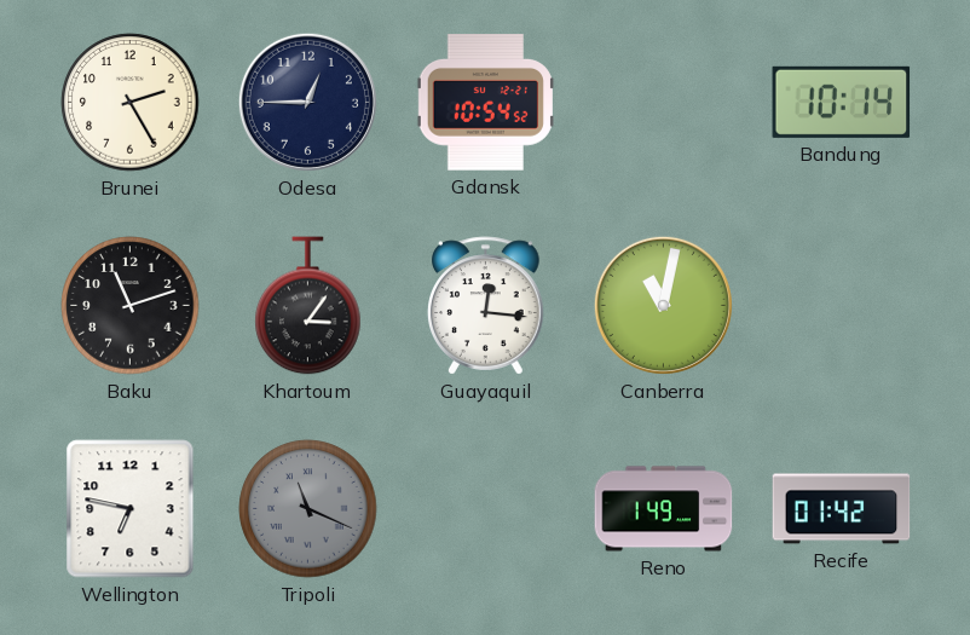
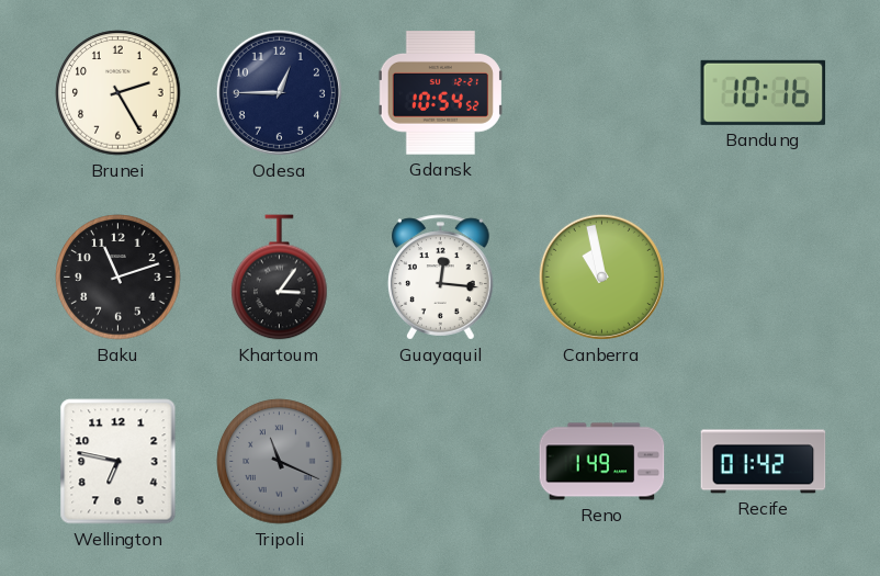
Bandung: 10:14 -> 10:16 (764, 92)
Canberra: 11:02 -> 10:58 (601, 276)
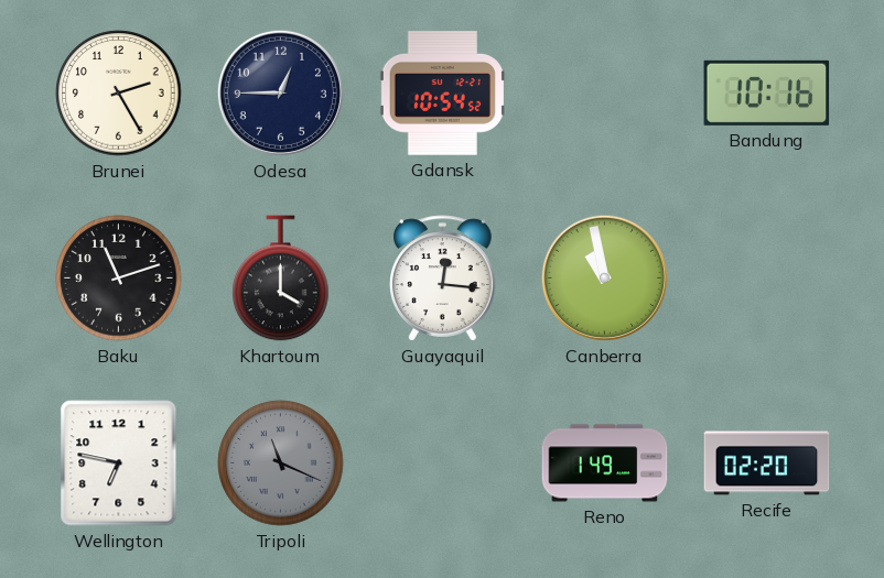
Khartoum: 3:06 -> 4:00 (281, 279)
Recife: 01:42 -> 02:20 (767, 464)
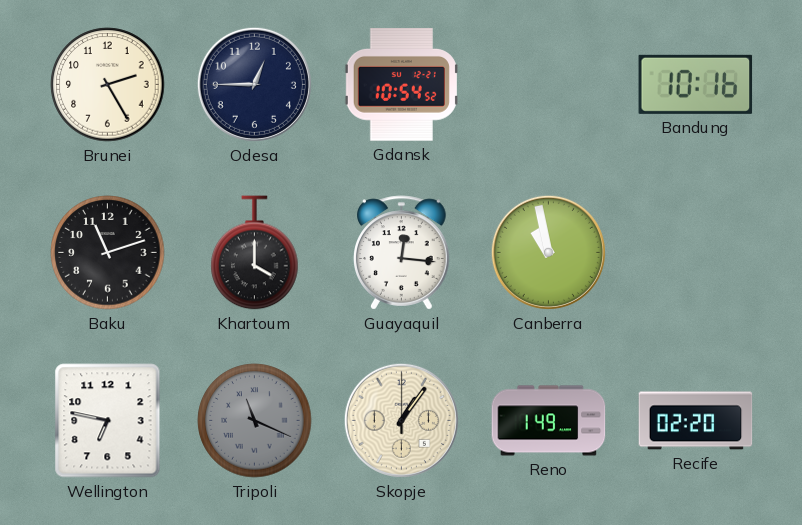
Skopje: none -> 1:06 (401, 420)
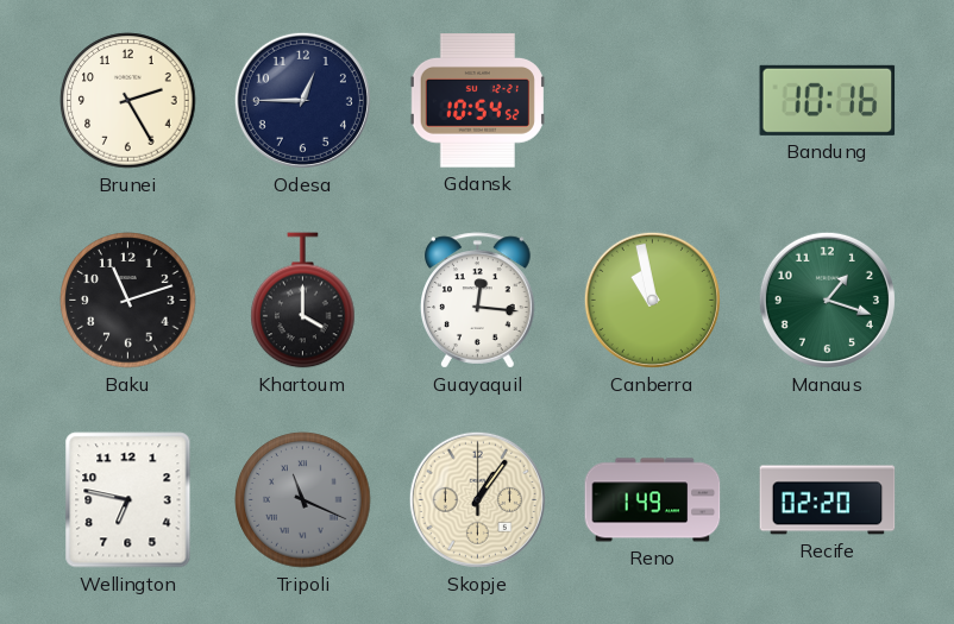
Manaus: none -> 1:18 (827, 300)
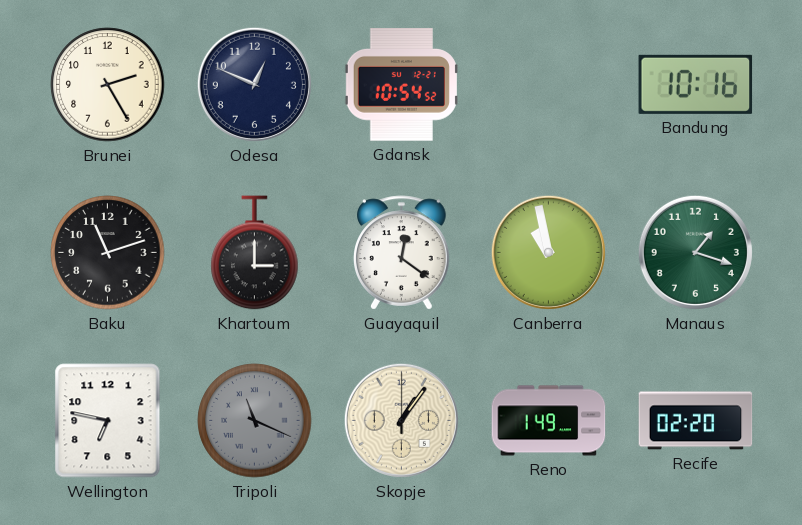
Odesa: 12:45 -> 12:49 (254, 84)
Khartoum: 4:00 -> 3:00 (255, 253)
Guayaquil: 12:16 -> 12:21 (402, 253)
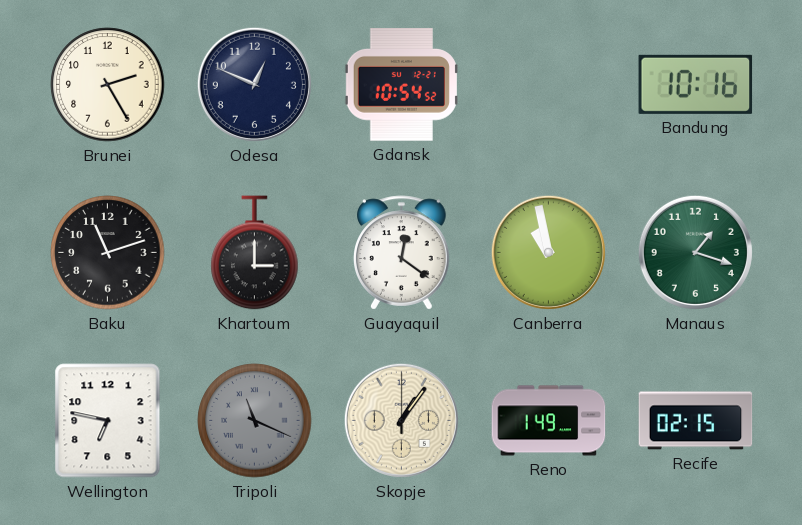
Recife: 02:20 -> 02:15 (696, 421)
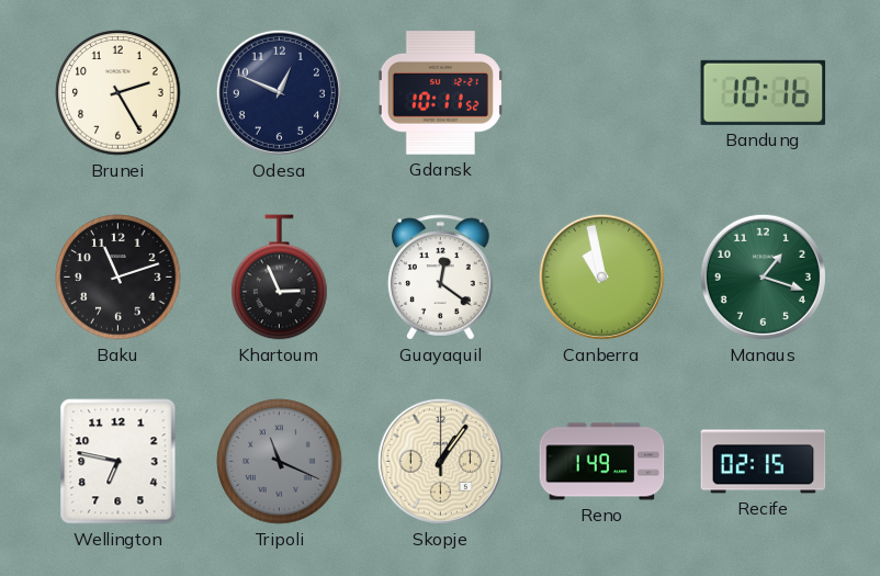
Gdansk: 10:54 -> 10:11 (440, 93)
Khartoum: 3:00 -> 2:56 (280, 278)
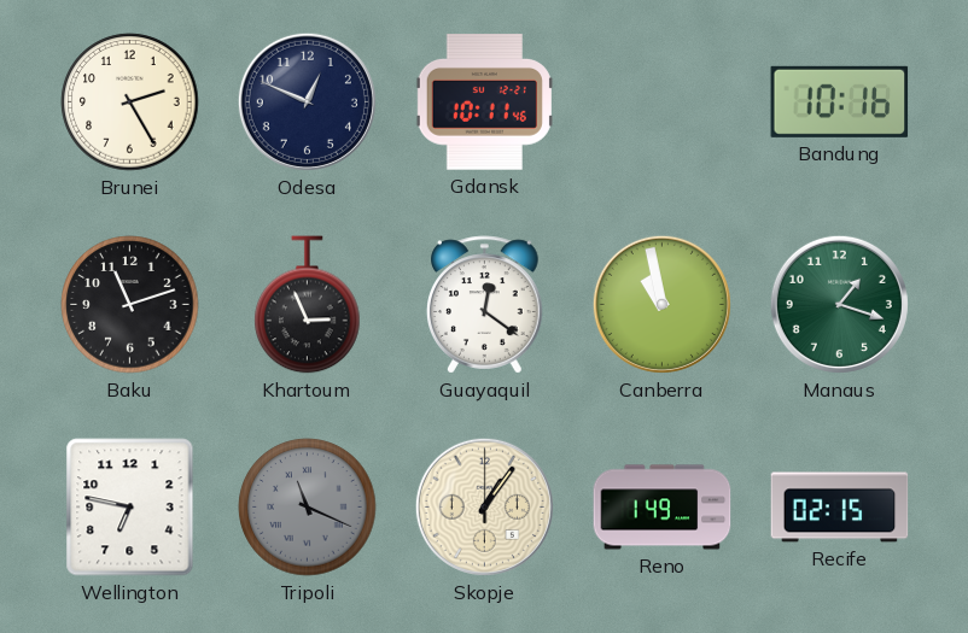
Gdansk: 10:11:52 -> 10:11:46 (484, 102)
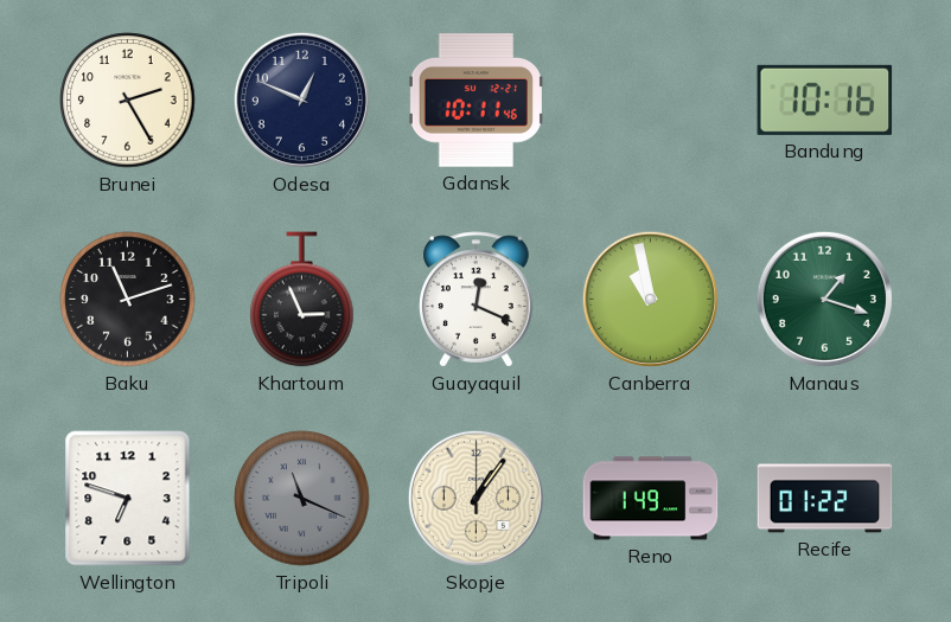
Guayaquil: 12:21 -> 12:19 (477, 300)
Wellington: 6:47 -> 6:48 (128, 499)
Recife: 02:15 -> 01:22 (825, 499)
